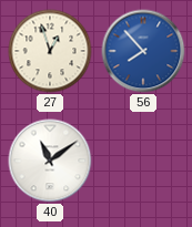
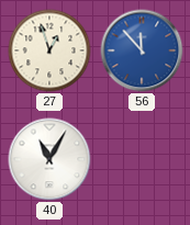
56: 7:53 -> 11:53 (142, 50)
40: 11:09 -> 11:05 (49, 159)
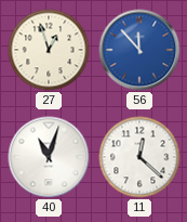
40: 11:05 -> 11:03 (49, 157)
11: none -> 12:22 (139, 157)
